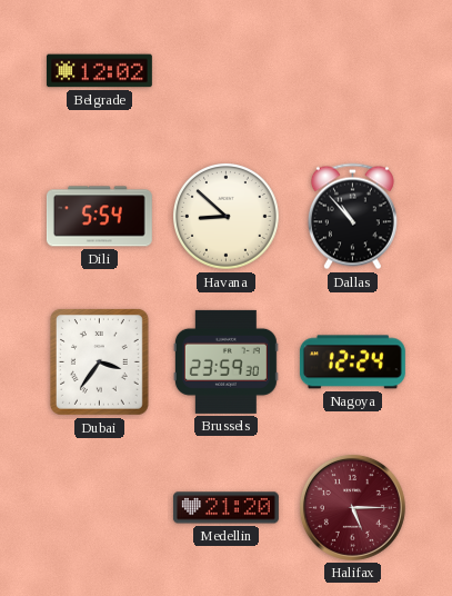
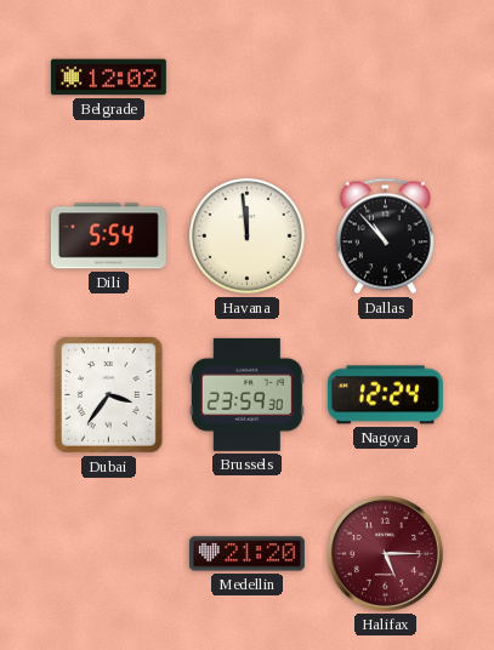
Havana: 8:52 -> 11:59 (248, 236)
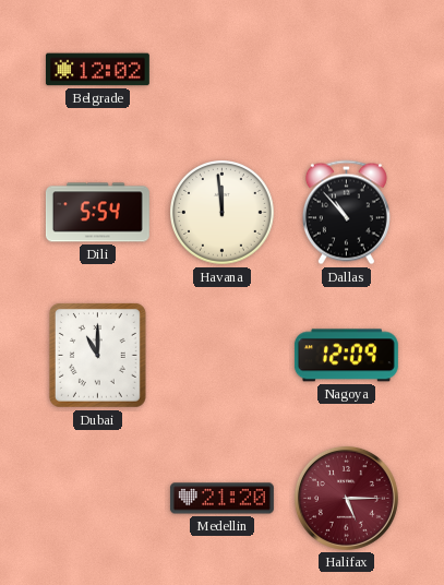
Dubai: 3:36 -> 11:00 (97, 355)
Brussels: 23:59 -> none (246, 394)
Nagoya: 12:24 -> 12:09 (346, 356)
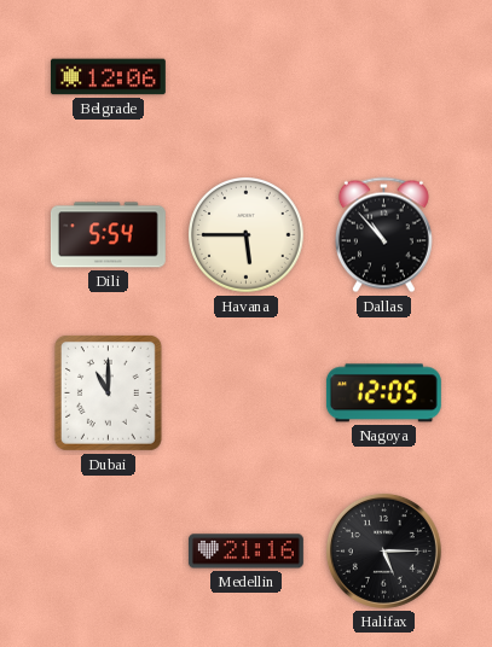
Belgrade: 12:02 -> 12:06 (108, 77)
Havana: 11:59 -> 5:45 (247, 235)
Nagoya: 12:09 -> 12:05 (383, 394)
Medellin: 21:20 -> 21:16 (245, 552)
Halifax dial: burgundy -> black (383, 550)
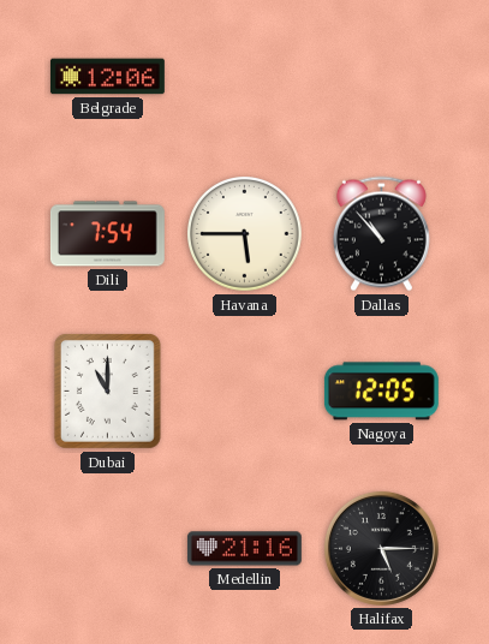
Dili: 5:54 -> 7:54 (107, 234)
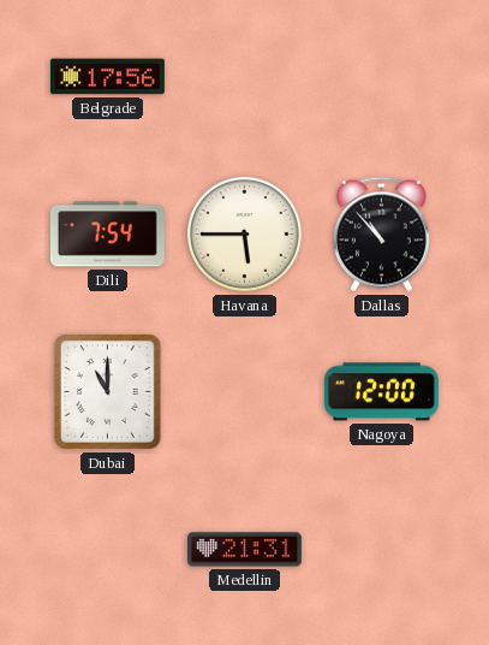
Belgrade: 12:06 -> 17:56 (107, 77)
Nagoya: 12:05 -> 12:00 (381, 392)
Medellin: 21:16 -> 21:31 (244, 550)
Halifax: 5:15 -> none (381, 548)
